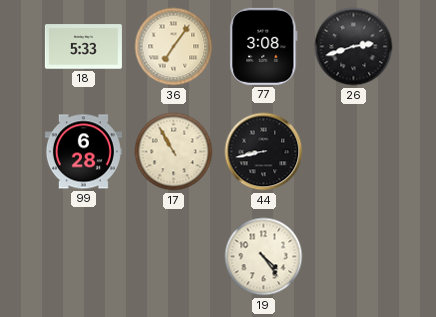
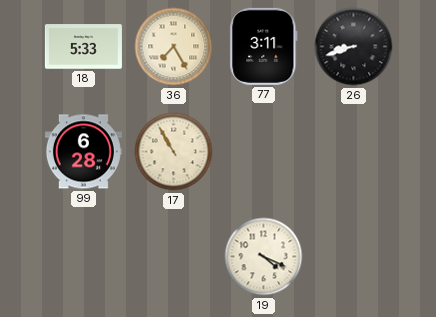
36: 7:06 -> 7:25 (174, 47)
77: 3:08 -> 3:11 (264, 46)
26: 2:42 -> 8:42 (354, 47)
44: 8:43 -> none (264, 152)
19: 4:24 -> 4:19 (264, 257)
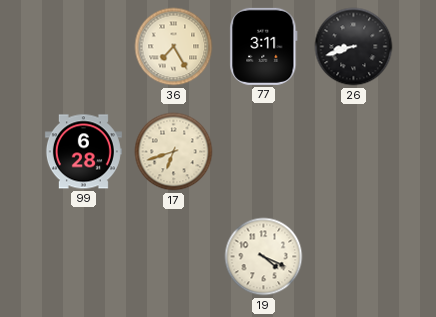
18: 5:33 -> none (83, 47)
17: 10:55 -> 6:42 (174, 152)
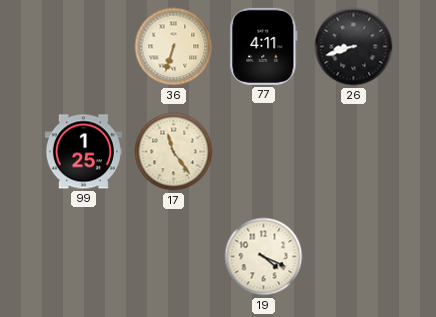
36: 7:25 -> 6:33 (174, 47)
77: 3:11 -> 4:11 (264, 46)
99: 6:28 -> 1:25 (83, 152)
17: 6:42 -> 11:24 (174, 152)
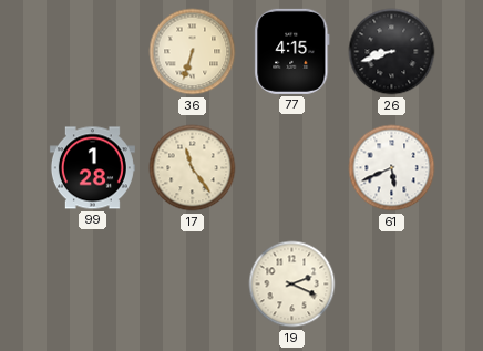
77: 4:11 -> 4:15 (292, 51)
99: 1:25 -> 1:28 (92, 168)
61: none -> 5:41 (392, 168)
19: 4:19 -> 2:19 (292, 285)
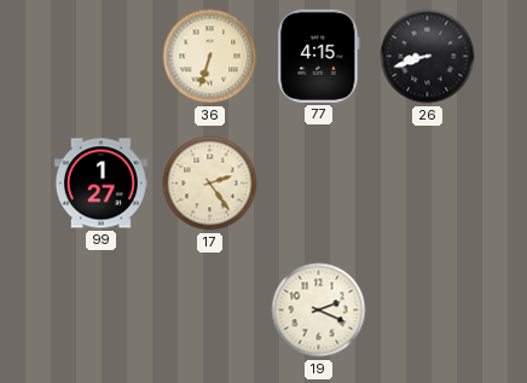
99: 1:28 -> 1:27 (100, 184)
17: 11:24 -> 2:24 (210, 184)
61: 5:41 -> none (392, 168)
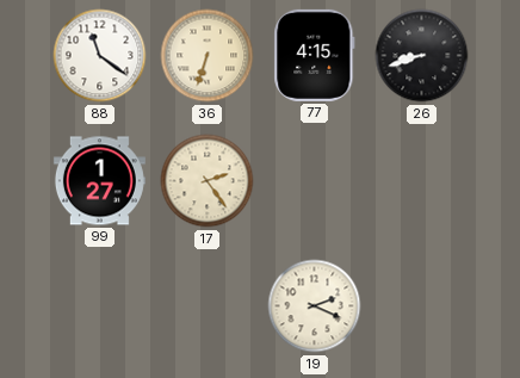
88: none -> 11:21 (100, 56)
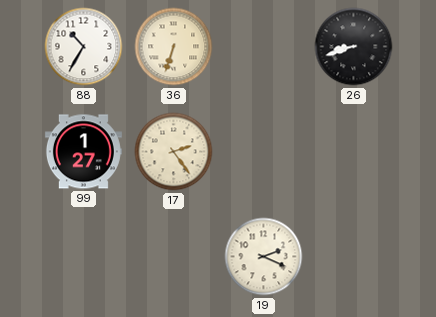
88: 11:21 -> 10:35 (84, 47)
77: 4:15 -> none (315, 55)
